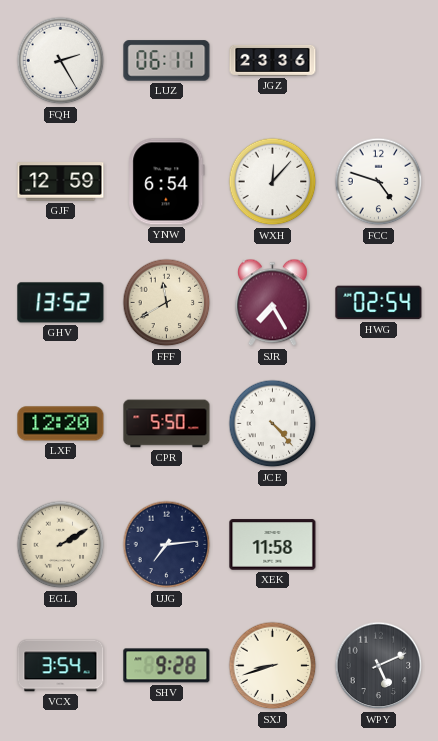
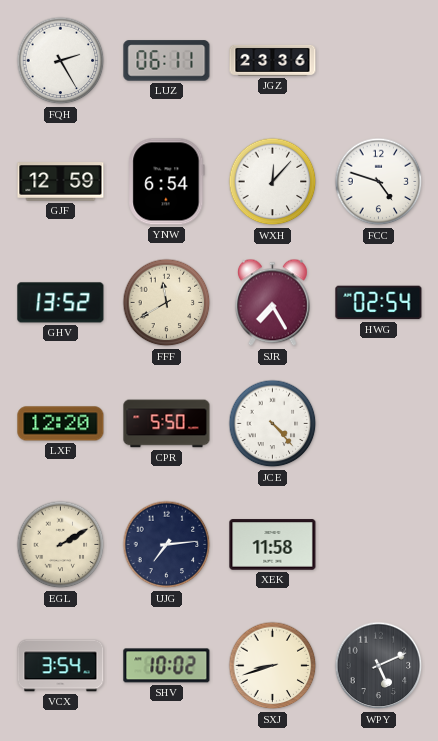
SHV: 9:28 -> 10:02 (167, 666)
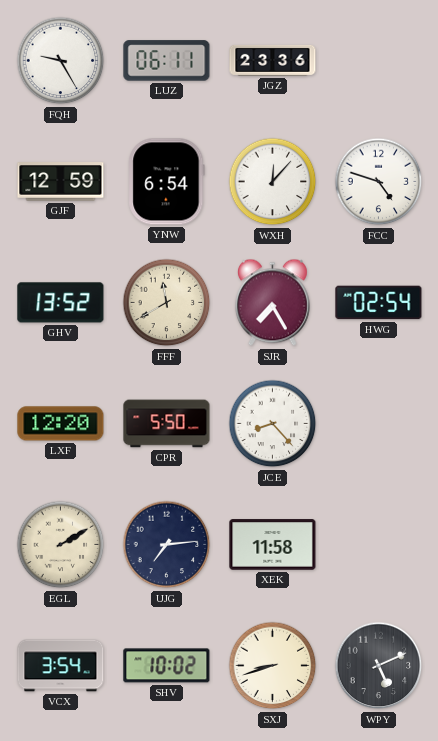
FQH: 2:25 -> 9:25 (61, 61)
JCE: 4:23 -> 8:23 (273, 424)
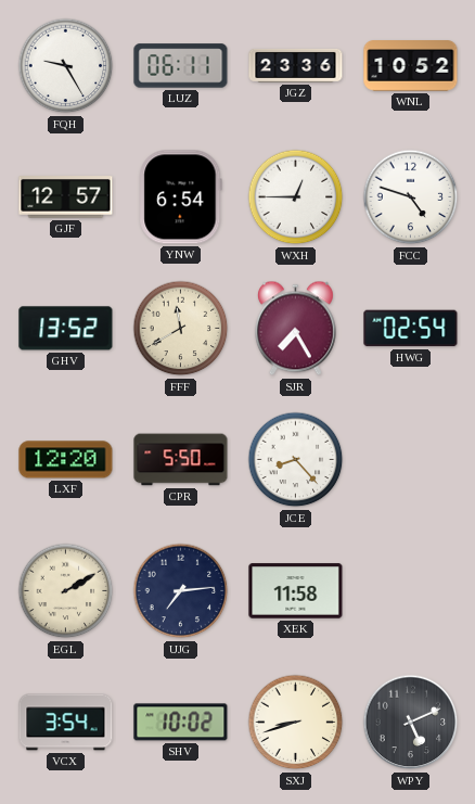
WNL: none -> 10:52 (411, 66)
GJF: 12:59 -> 12:57 (66, 197)
WXH: 12:07 -> 12:45 (296, 197)
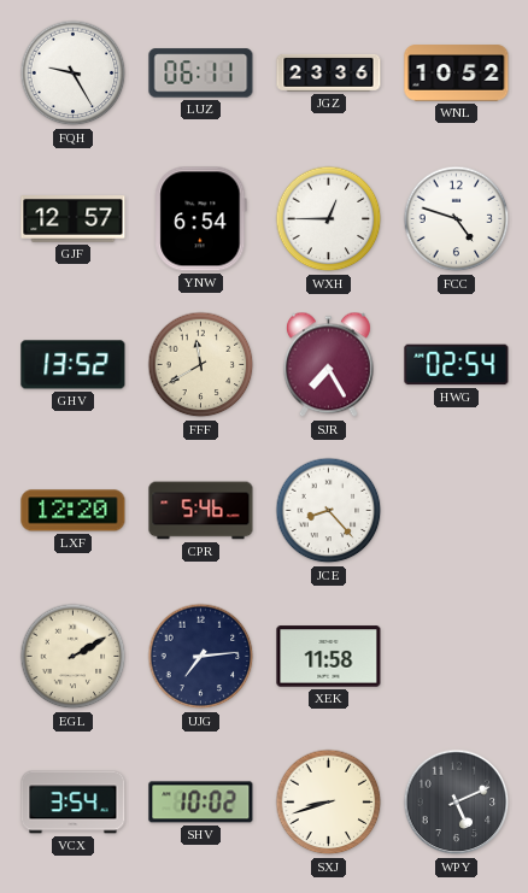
CPR: 5:50 -> 5:46 (201, 511)
